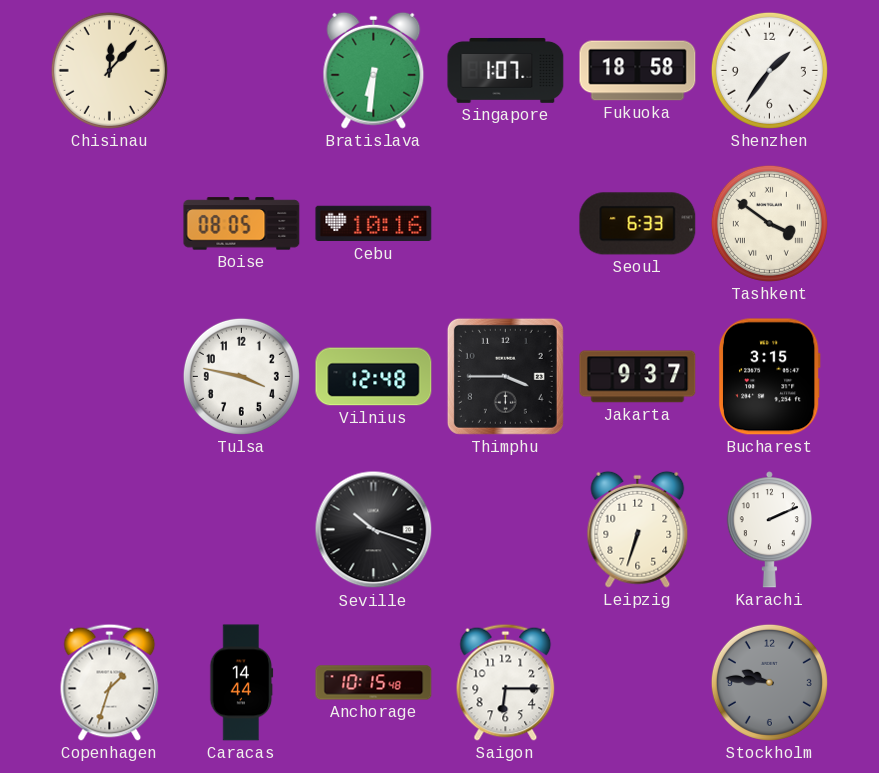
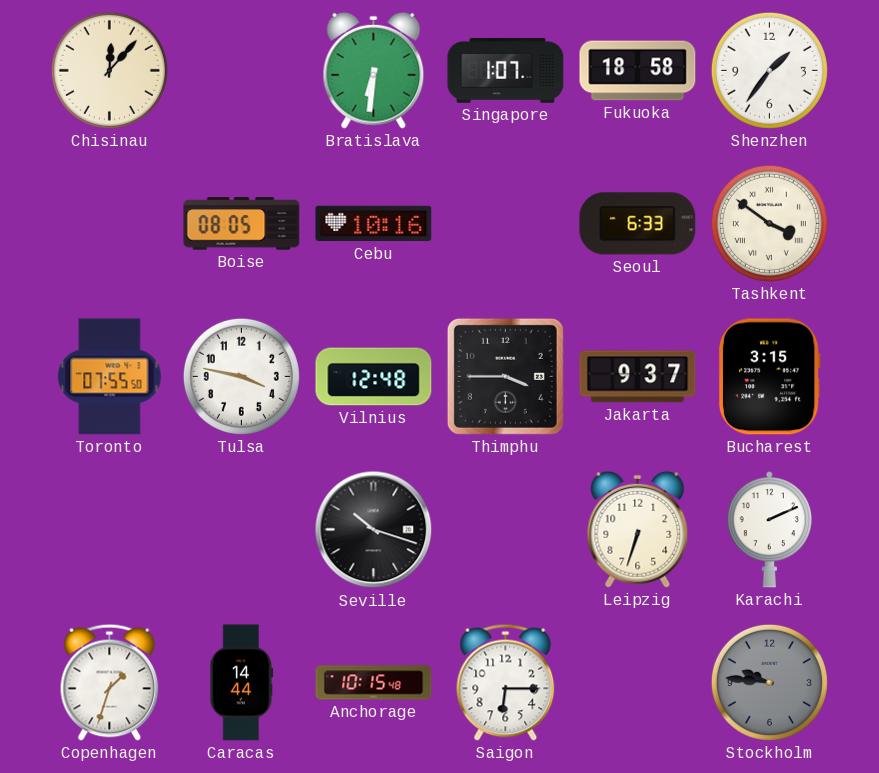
Toronto: none -> 07:55 (110, 377)
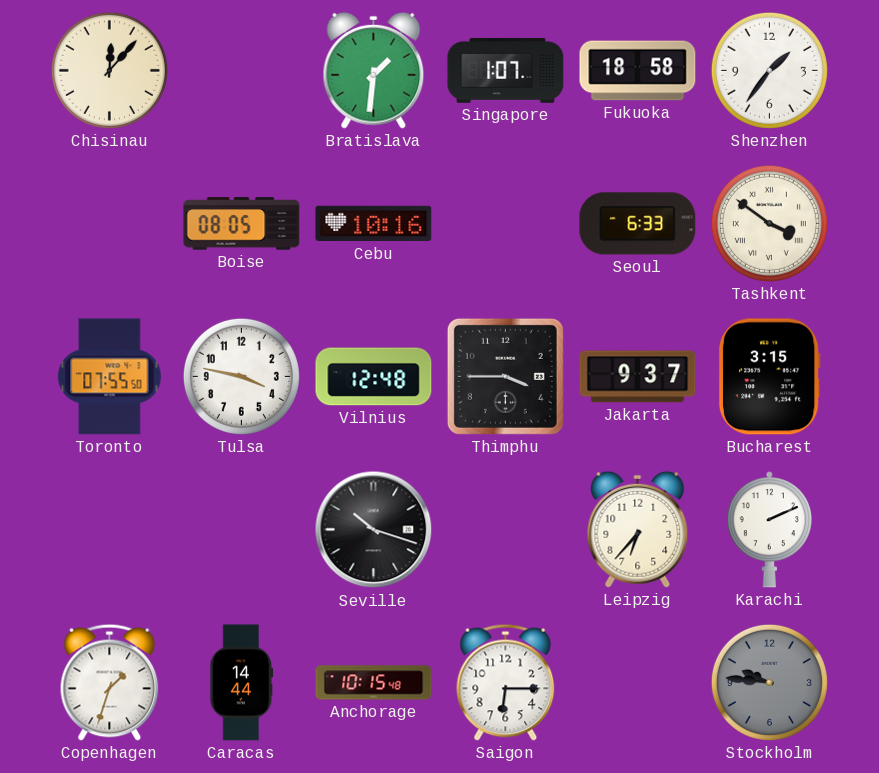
Bratislava: 6:31 -> 1:31 (374, 70)
Leipzig: 6:33 -> 6:37 (638, 529)
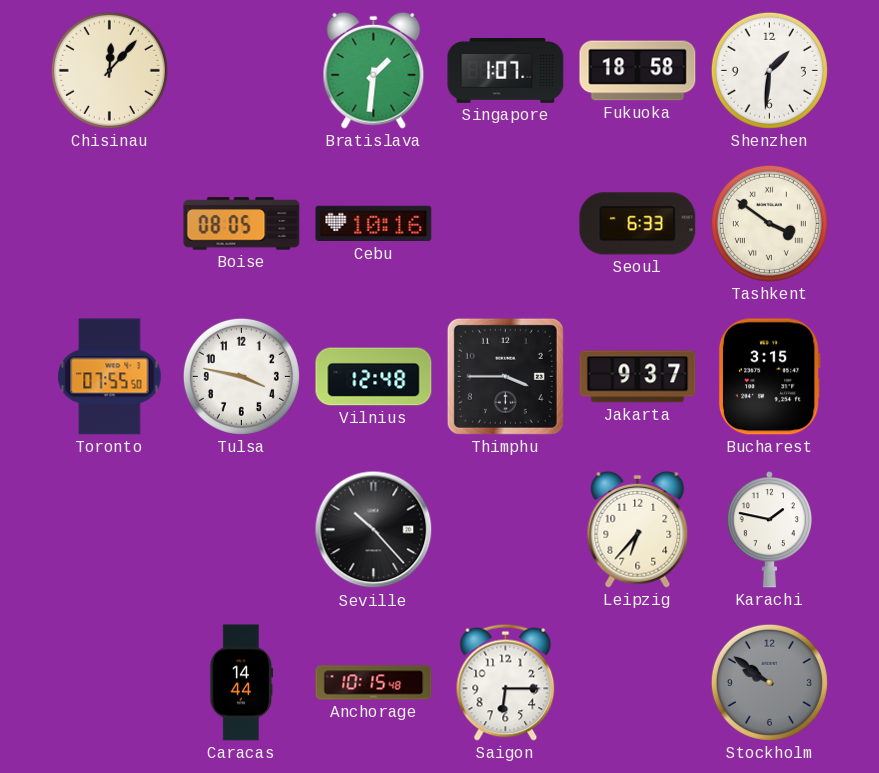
Shenzhen: 1:36 -> 1:31 (769, 70)
Seville: 10:18 -> 10:23 (374, 530)
Karachi: 2:11 -> 1:47 (769, 530)
Copenhagen: 1:33 -> none (110, 682)
Stockholm: 9:46 -> 9:51 (769, 682)
